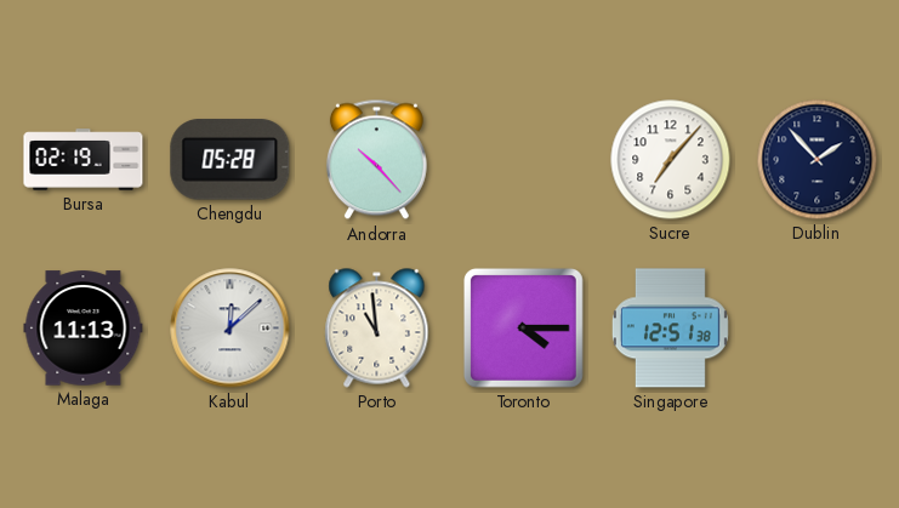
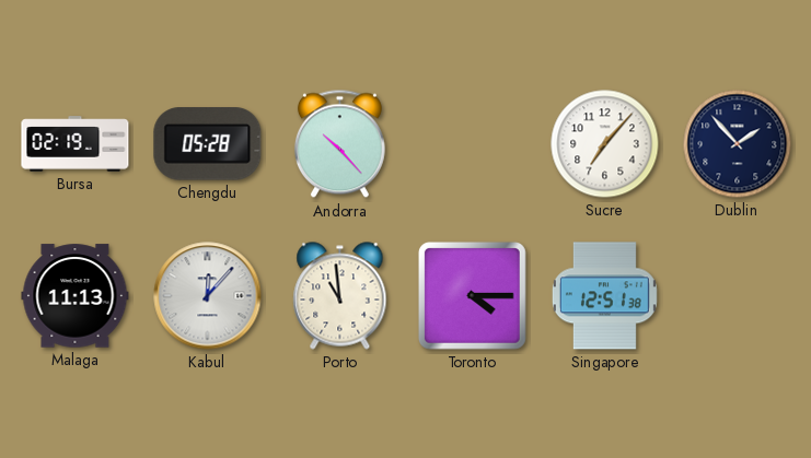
Kabul: 12:08 -> 12:07 (208, 296)
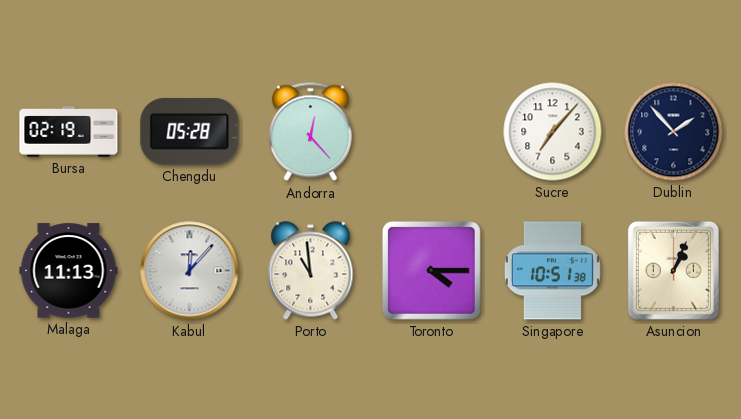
Andorra: 10:23 -> 12:23 (310, 132)
Singapore: 12:51 -> 10:51 (552, 271)
Asuncion: none -> 1:04 (673, 270)
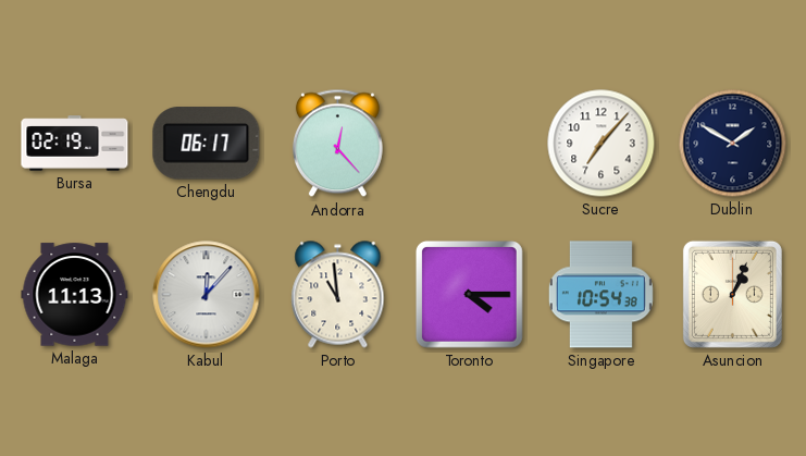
Chengdu: 05:28 -> 06:17 (207, 144)
Dublin: 1:53 -> 1:50 (733, 144)
Singapore: 10:51 -> 10:54 (600, 295)
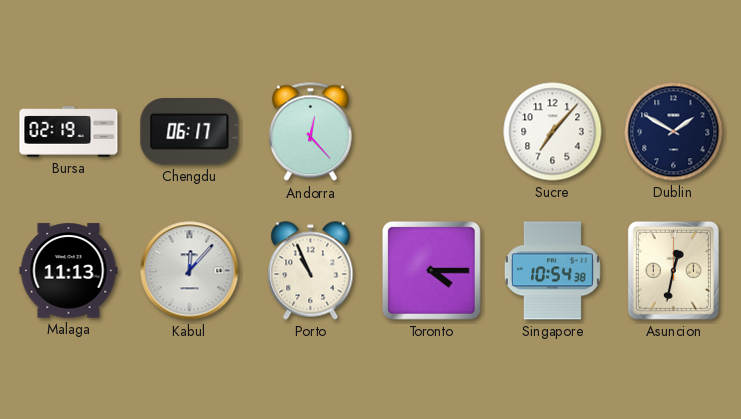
Porto: 10:59 -> 10:56 (311, 271)
Asuncion: 1:04 -> 12:32 (673, 270)
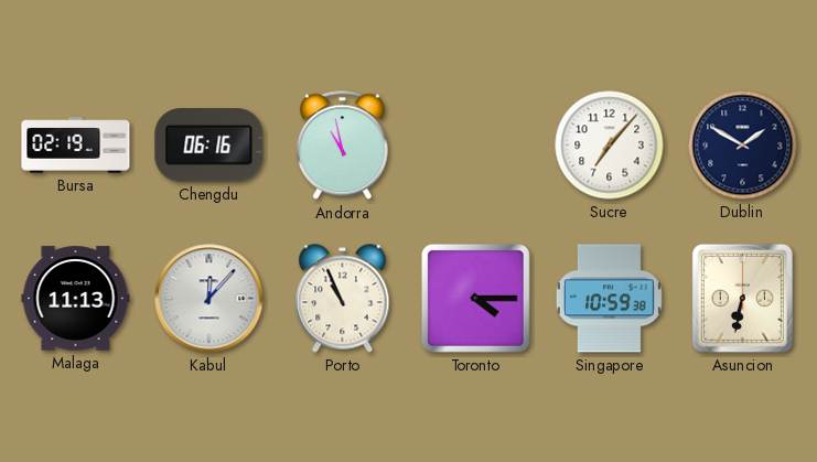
Chengdu: 06:17 -> 06:16 (209, 146)
Andorra: 12:23 -> 10:58 (342, 146)
Singapore: 10:54 -> 10:59 (609, 299)
Asuncion: 12:32 -> 6:32 (742, 298)
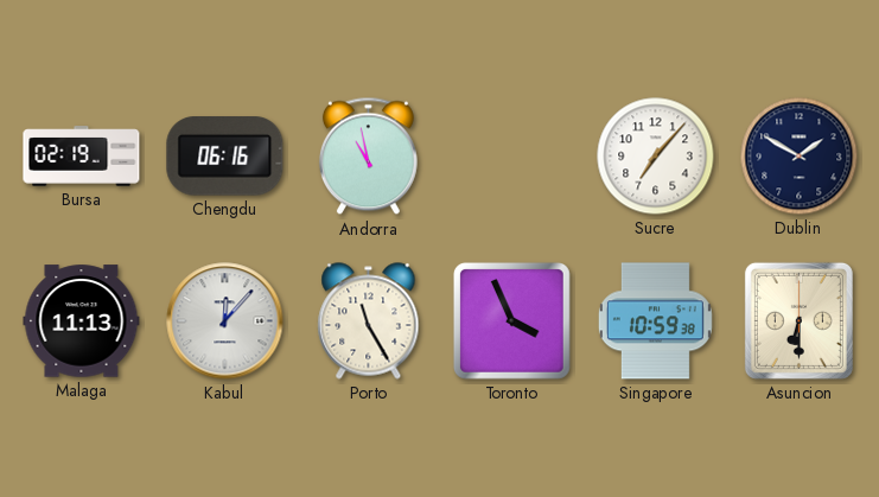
Porto: 10:56 -> 11:25 (369, 321)
Toronto: 4:15 -> 3:56 (511, 320)
Asuncion: 6:32 -> 6:30 (798, 320)
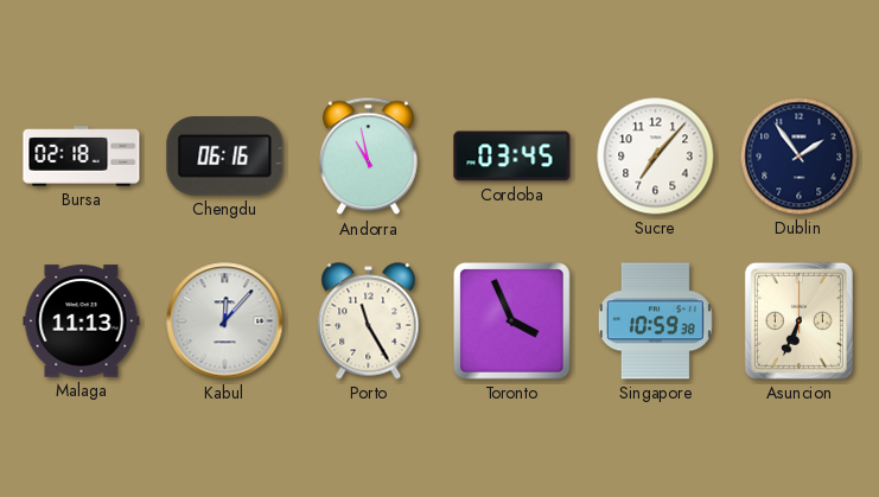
Bursa: 02:19 -> 02:18 (82, 157)
Cordoba: none -> 03:45 (512, 157)
Dublin: 1:50 -> 1:54 (800, 157)
Asuncion: 6:30 -> 6:34 (798, 320)
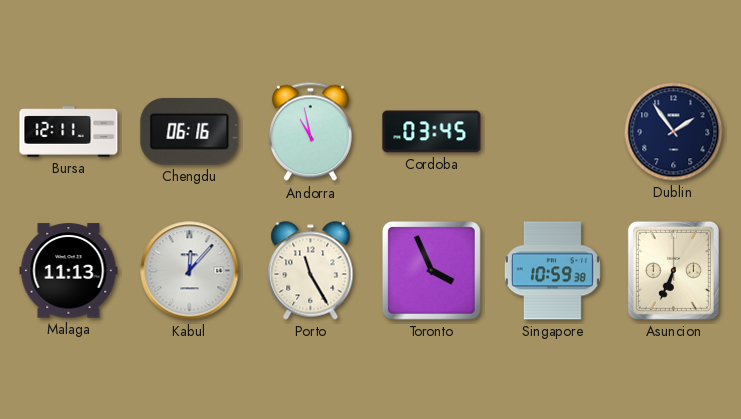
Bursa: 02:18 -> 12:11 (69, 132)
Sucre: 7:07 -> none (656, 157)
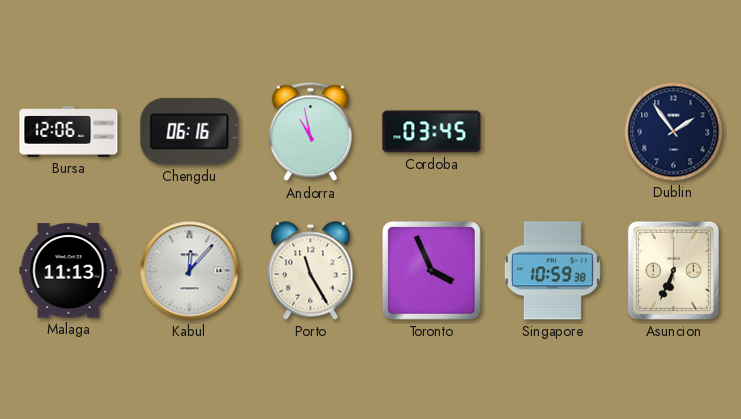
Bursa: 12:11 -> 12:06 (69, 132)
